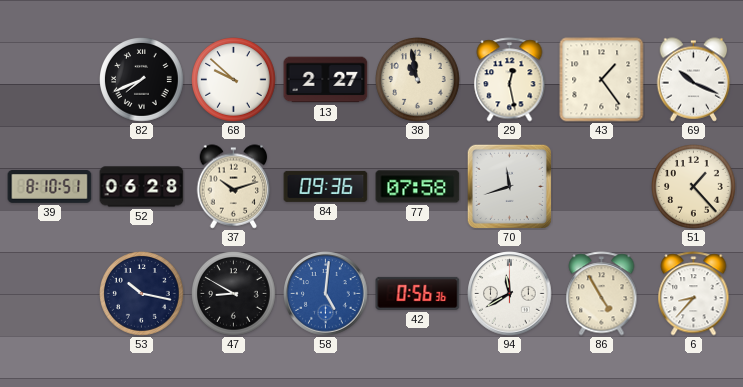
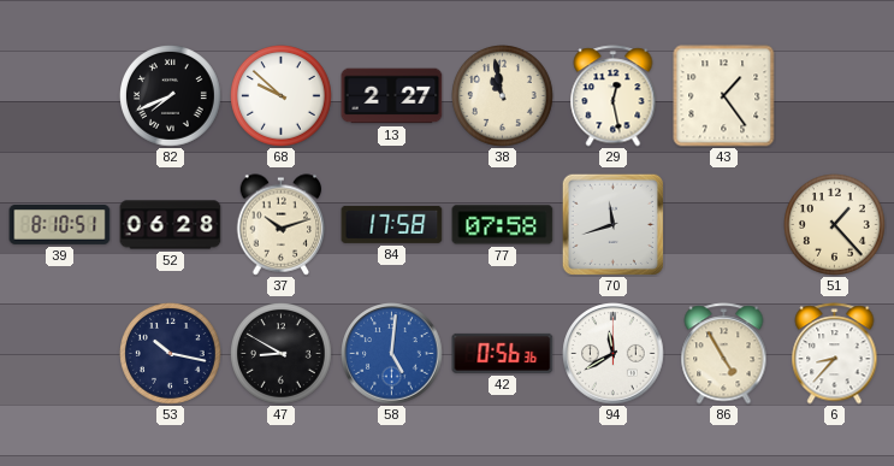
69: 10:19 -> none (694, 80)
84: 09:36 -> 17:58 (392, 224)
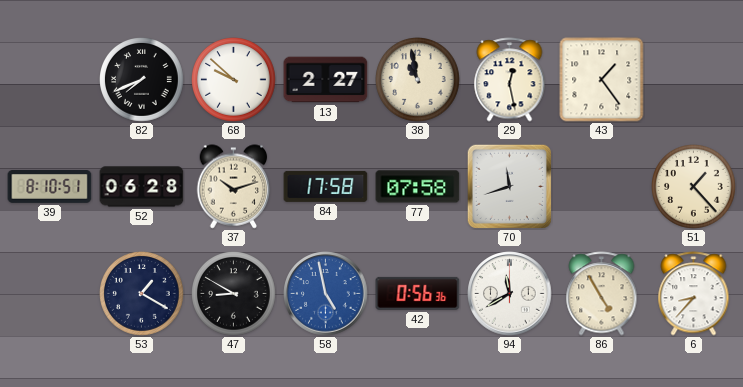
53: 10:17 -> 1:20 (142, 294)
58: 5:01 -> 4:58 (326, 294)
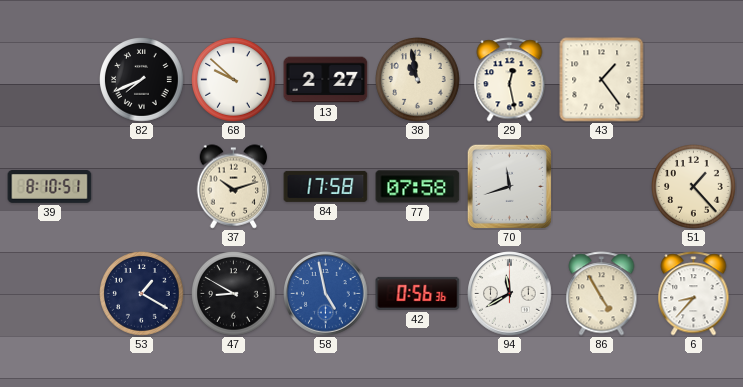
52: 06:28 -> none (142, 187)
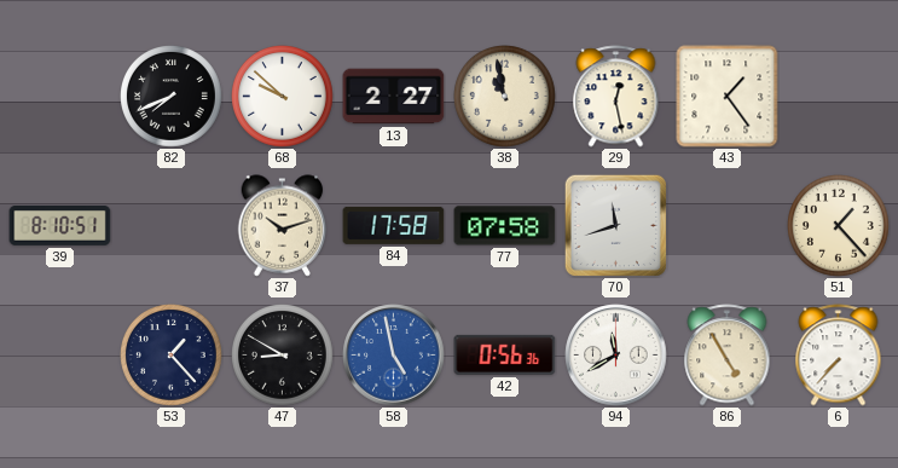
53: 1:20 -> 1:23 (172, 356)
6: 8:37 -> 7:37 (839, 356)
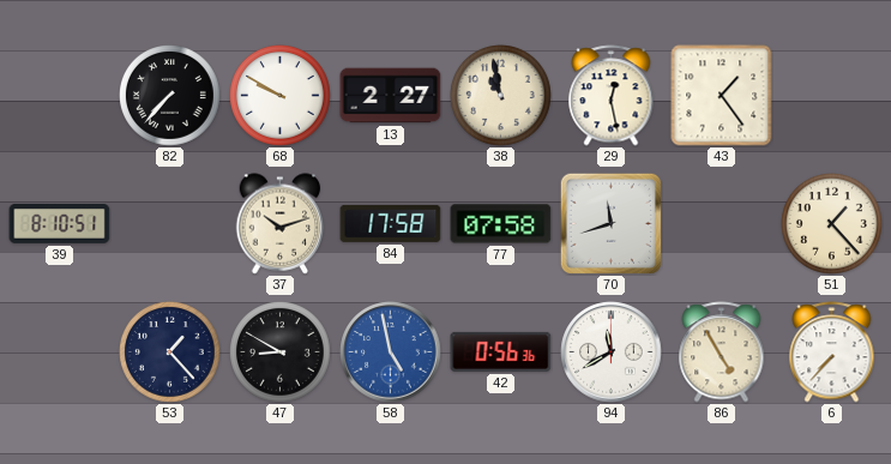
82: 7:41 -> 7:37 (170, 96)
68: 9:52 -> 9:50 (281, 96)
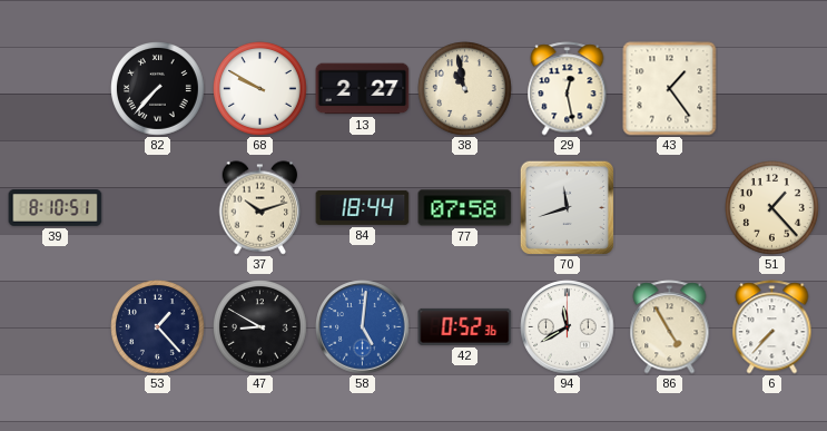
84: 17:58 -> 18:44 (363, 207)
58: 4:58 -> 5:01 (363, 327)
42: 0:56 -> 0:52 (465, 326)
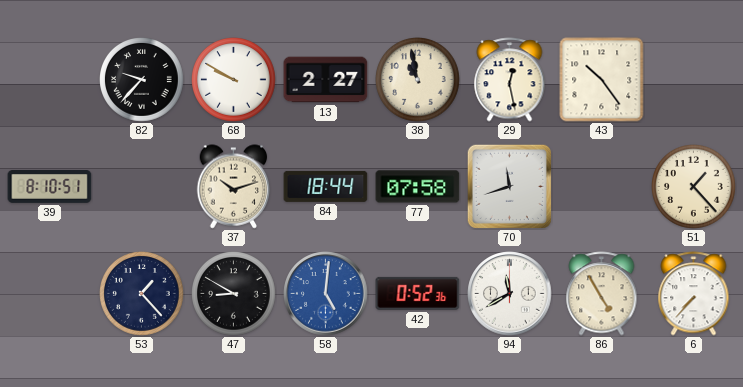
82: 7:37 -> 9:37 (142, 80)
43: 1:24 -> 10:24 (602, 80)
